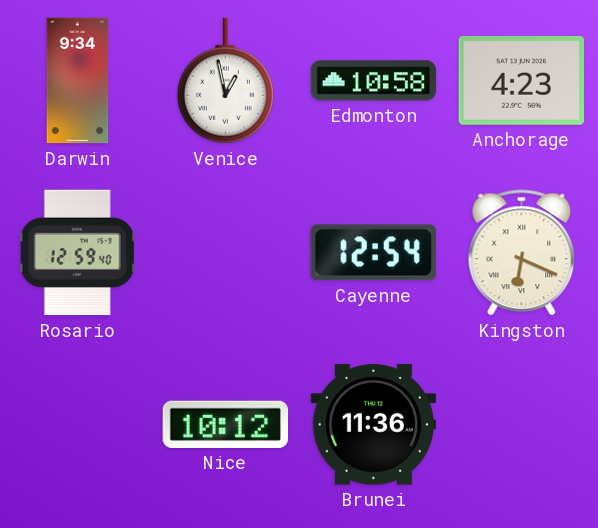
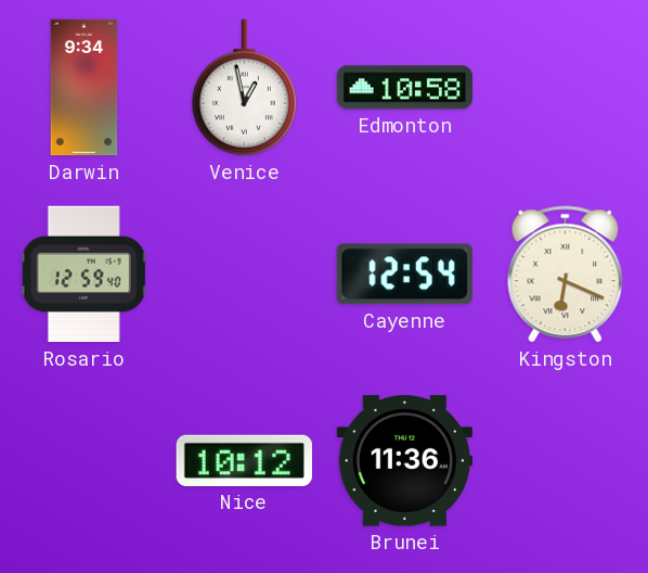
Anchorage: 4:23 -> none (521, 80)
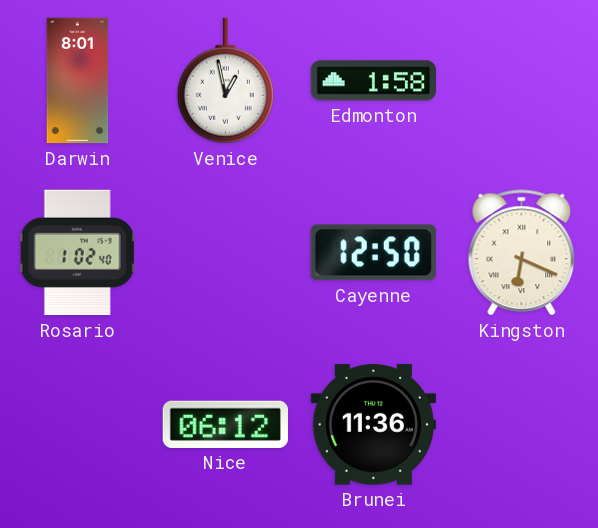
Darwin: 9:34 -> 8:01 (78, 81)
Edmonton: 10:58 -> 1:58 (374, 81)
Rosario: 12:59 -> 1:02 (77, 253)
Cayenne: 12:54 -> 12:50 (373, 253)
Nice: 10:12 -> 06:12 (225, 424)
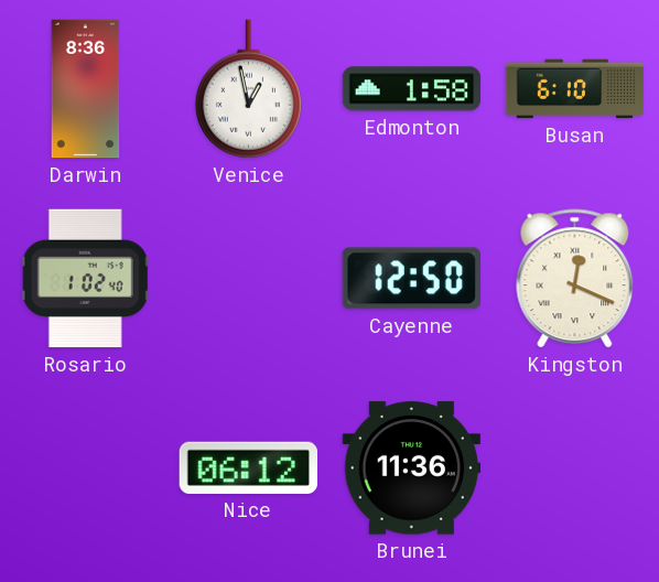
Darwin: 8:01 -> 8:36 (86, 89)
Busan: none -> 6:10 (575, 89)
Kingston: 6:19 -> 12:19 (575, 279)
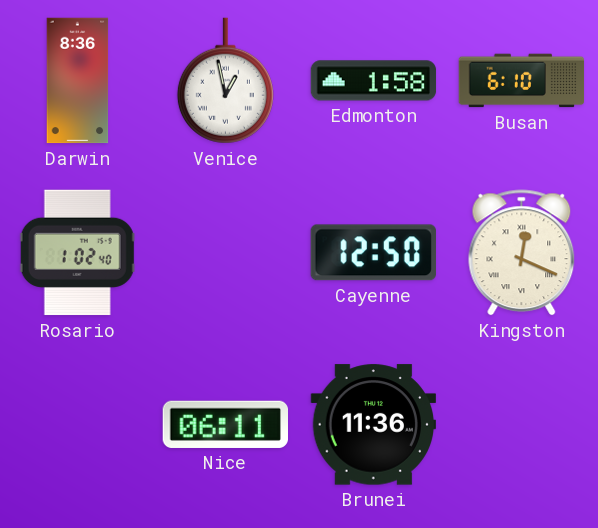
Nice: 06:12 -> 06:11 (225, 424)
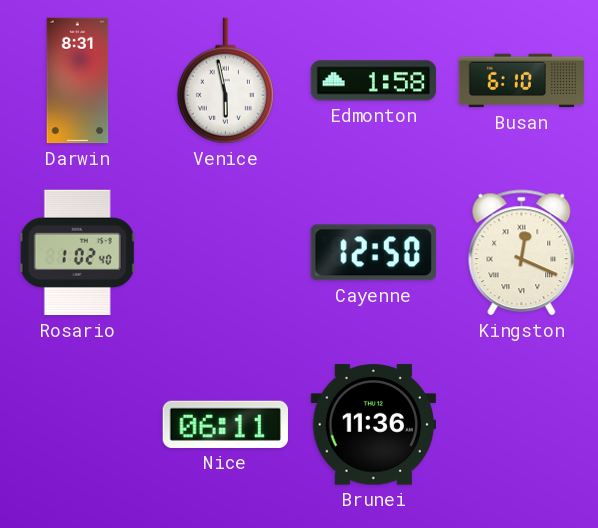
Darwin: 8:36 -> 8:31 (78, 81)
Venice: 12:58 -> 5:58 (225, 81)
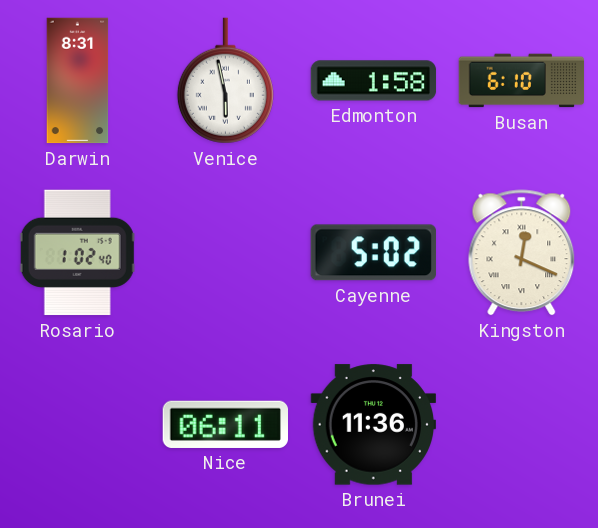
Cayenne: 12:50 -> 5:02 (373, 253)
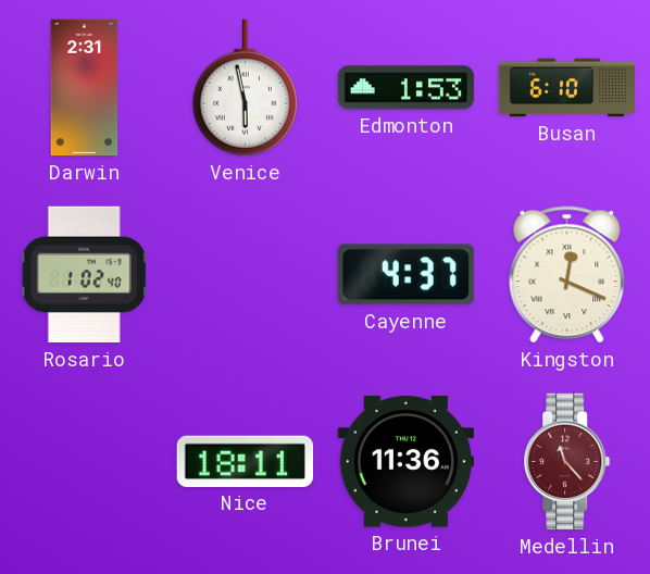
Darwin: 8:31 -> 2:31 (85, 88)
Edmonton: 1:58 -> 1:53 (407, 88)
Cayenne: 5:02 -> 4:37 (405, 275)
Nice: 06:11 -> 18:11 (245, 461)
Medellin: none -> 11:23 (567, 462)
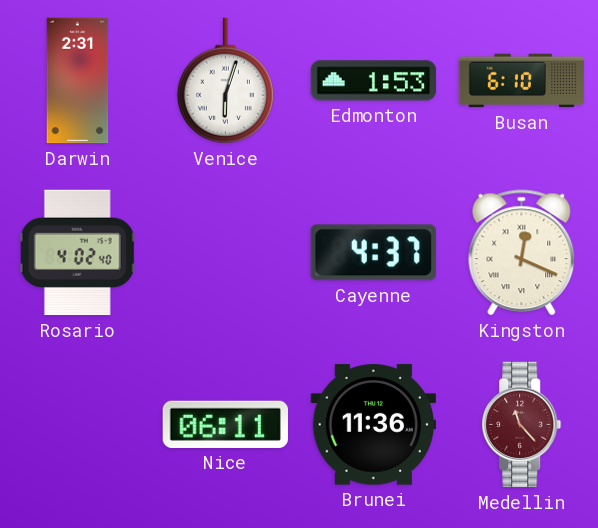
Venice: 5:58 -> 6:03 (225, 81)
Rosario: 1:02 -> 4:02 (77, 253)
Nice: 18:11 -> 06:11 (225, 424)
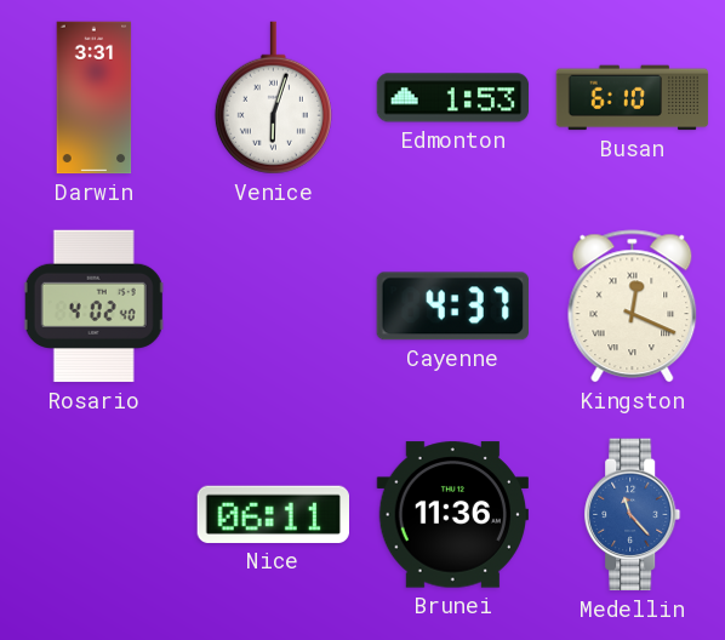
Darwin: 2:31 -> 3:31 (95, 98)
Medellin dial: burgundy -> blue (633, 515)
